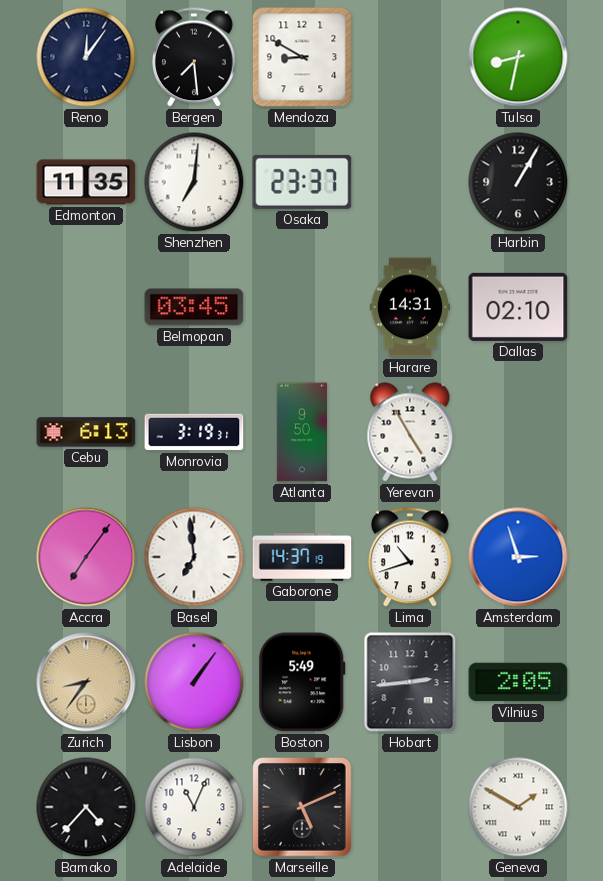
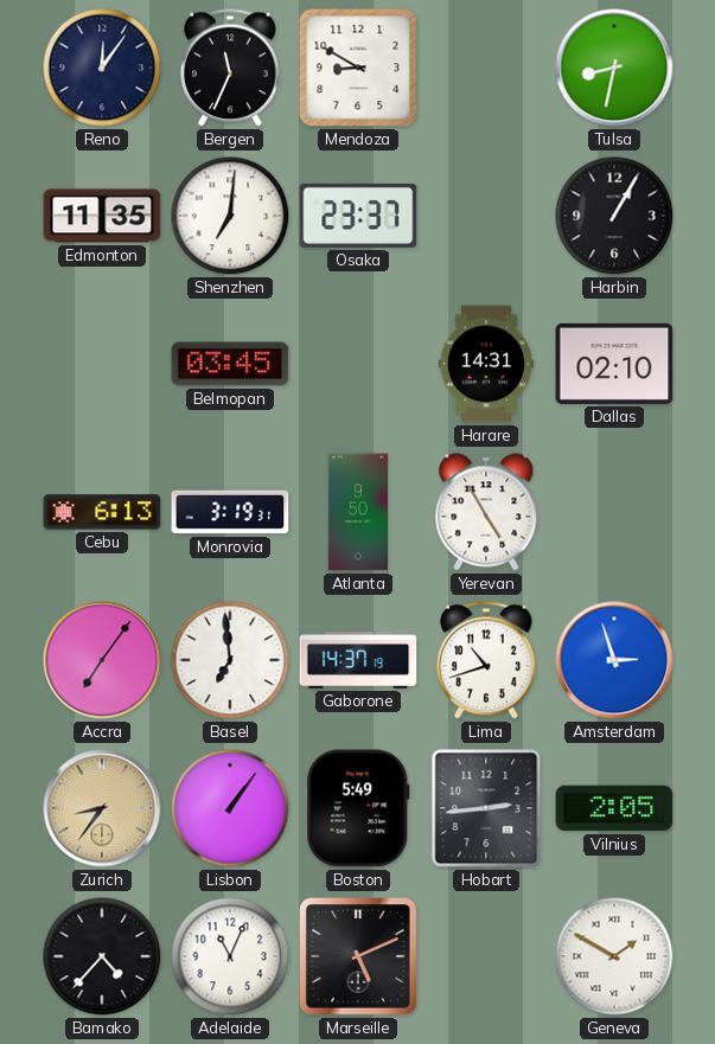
Bergen: 7:29 -> 11:34 (231, 68)
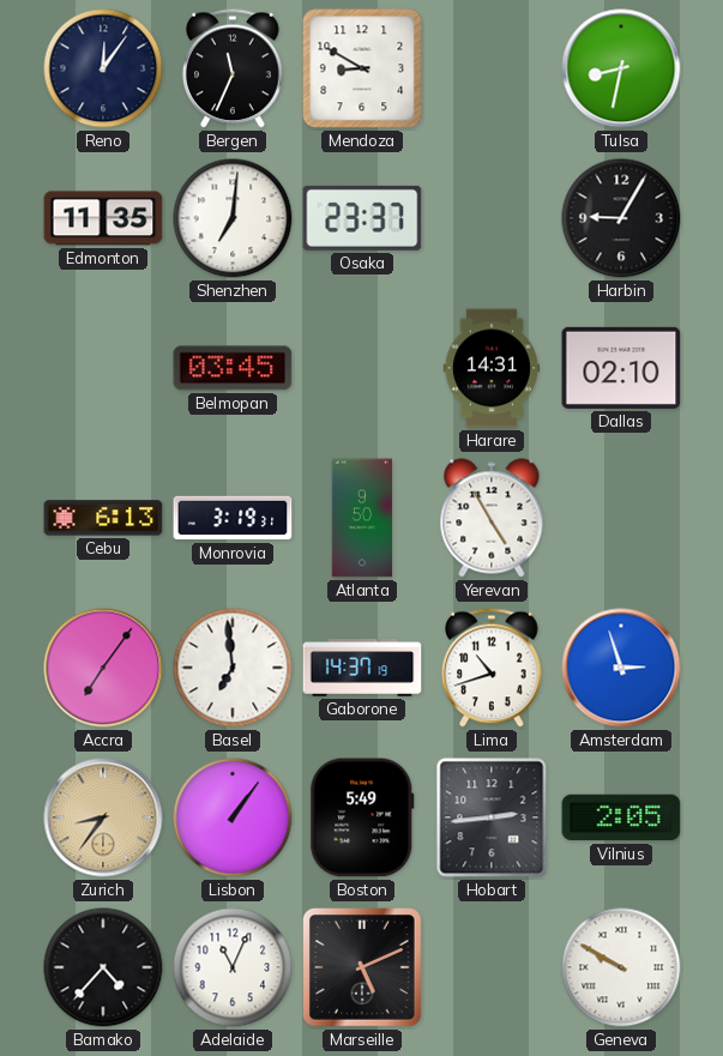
Harbin: 1:05 -> 9:05 (621, 218)
Geneva: 1:50 -> 9:50 (621, 967)
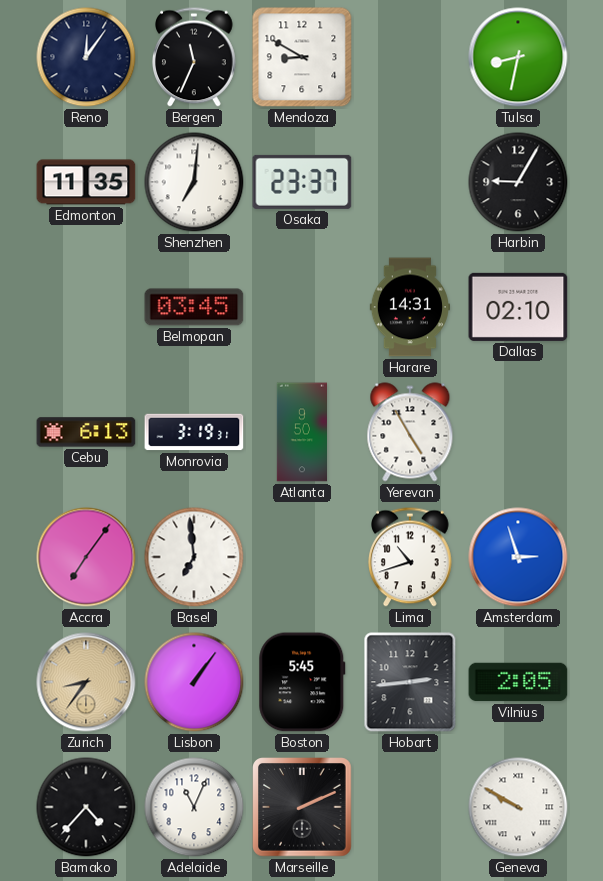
Gaborone: 14:37 -> none (362, 669)
Boston: 5:49 -> 5:45 (302, 682)
Marseille: 5:11 -> 2:11 (302, 807)
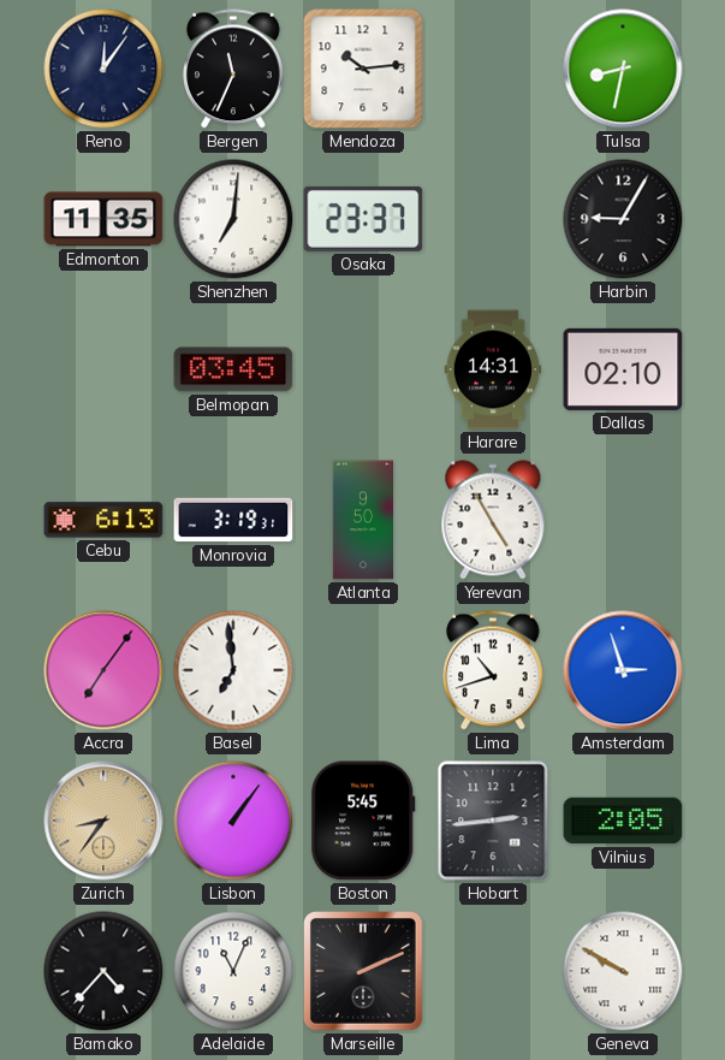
Mendoza: 8:50 -> 10:14 (363, 69)
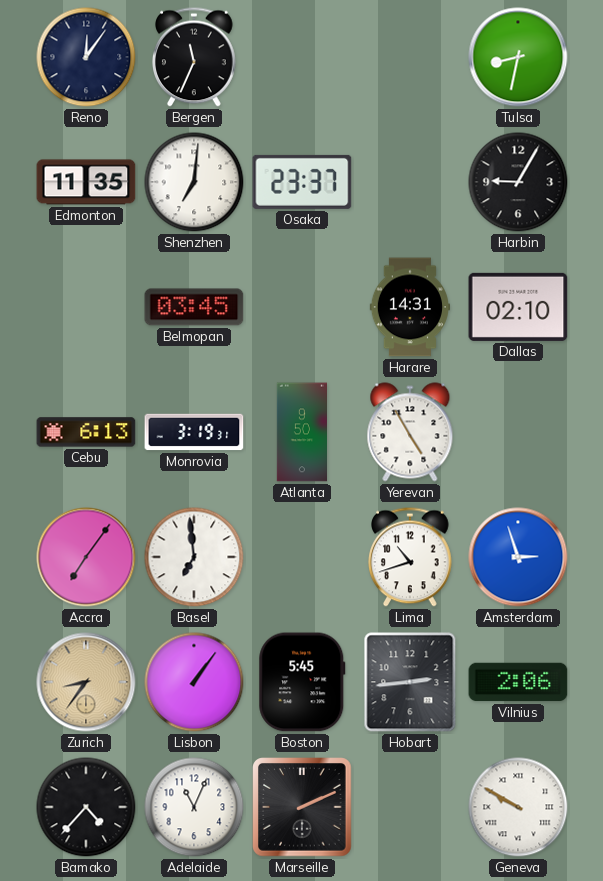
Mendoza: 10:14 -> none (363, 69)
Vilnius: 2:05 -> 2:06 (518, 682)
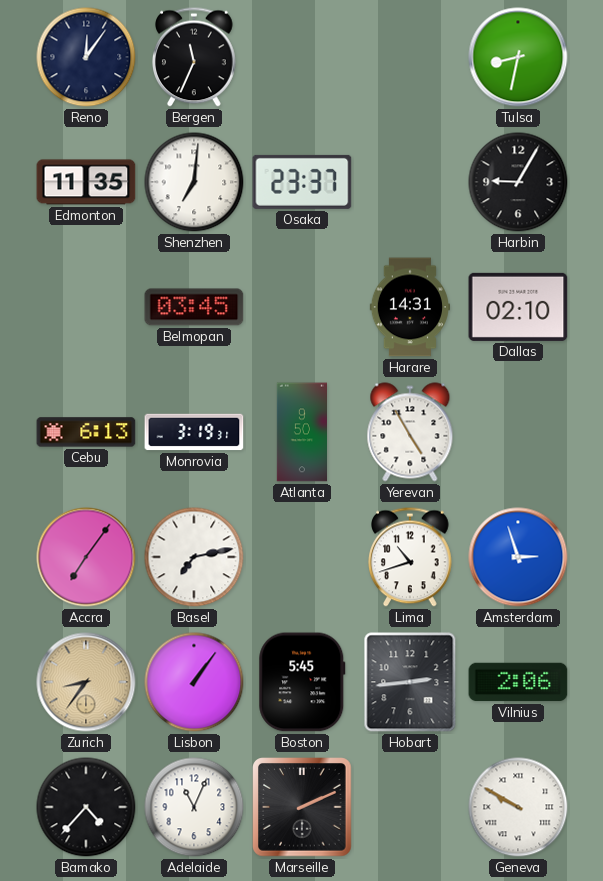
Basel: 6:59 -> 7:13 (194, 557)
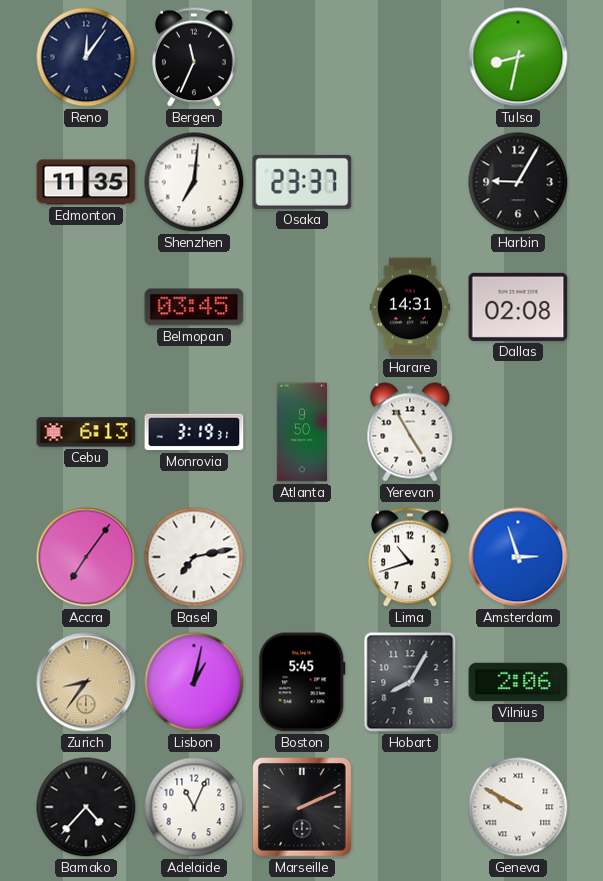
Dallas: 02:10 -> 02:08 (518, 307)
Lisbon: 1:06 -> 1:02 (194, 682)
Hobart: 2:44 -> 8:05 (410, 682)
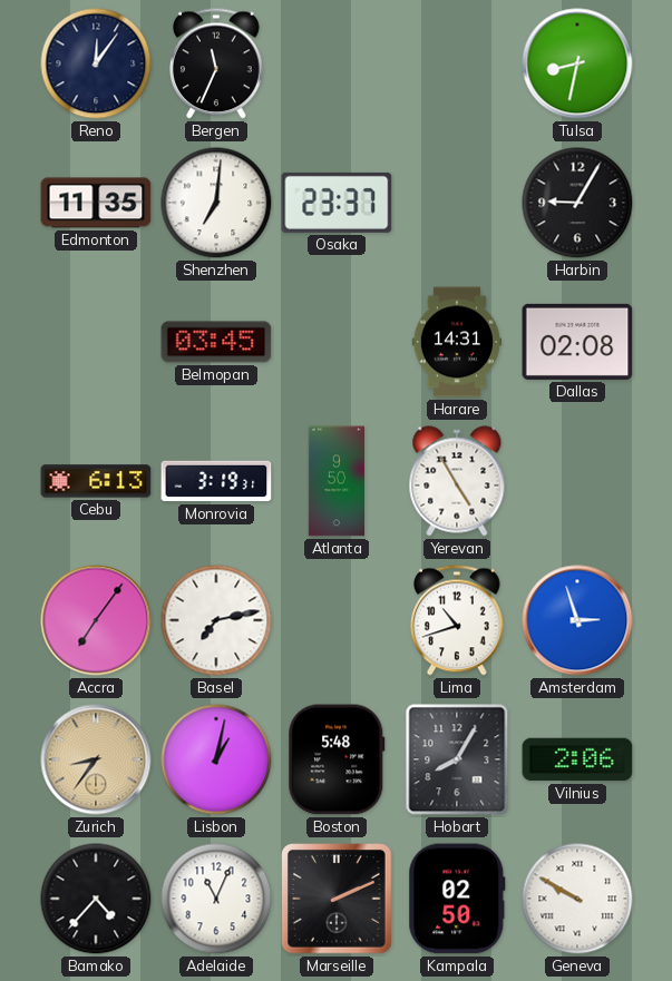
Boston: 5:45 -> 5:48 (337, 759)
Kampala: none -> 02:50 (457, 899)
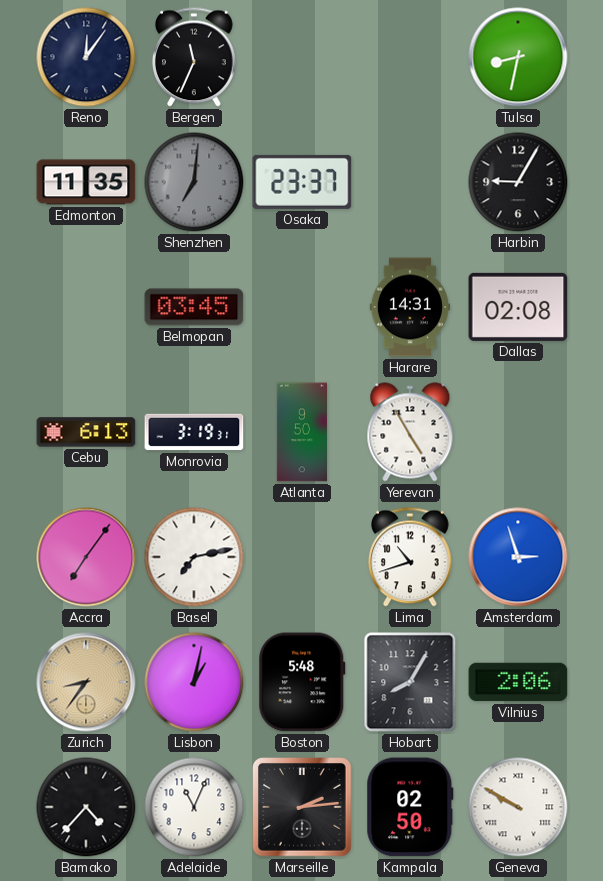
Shenzhen dial: white -> grey (194, 182)
Marseille: 2:11 -> 2:14 (302, 807)
